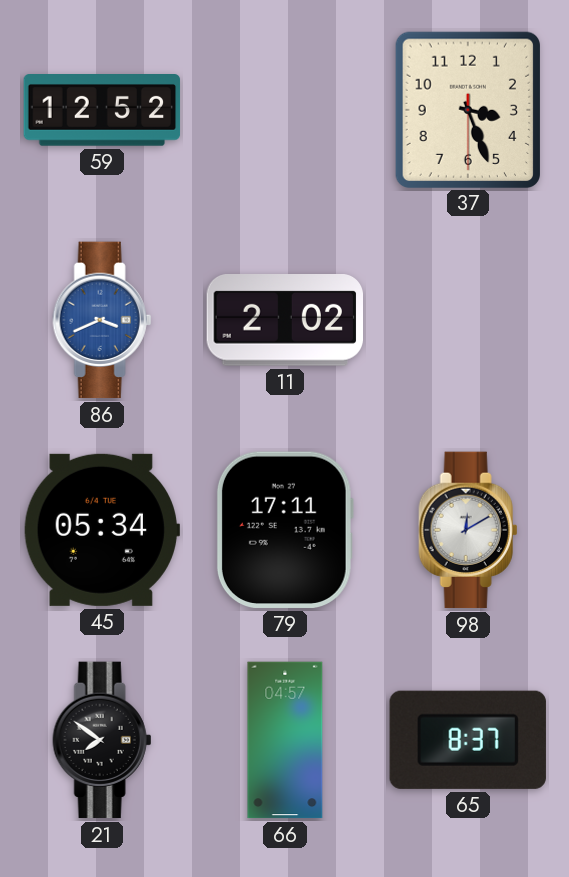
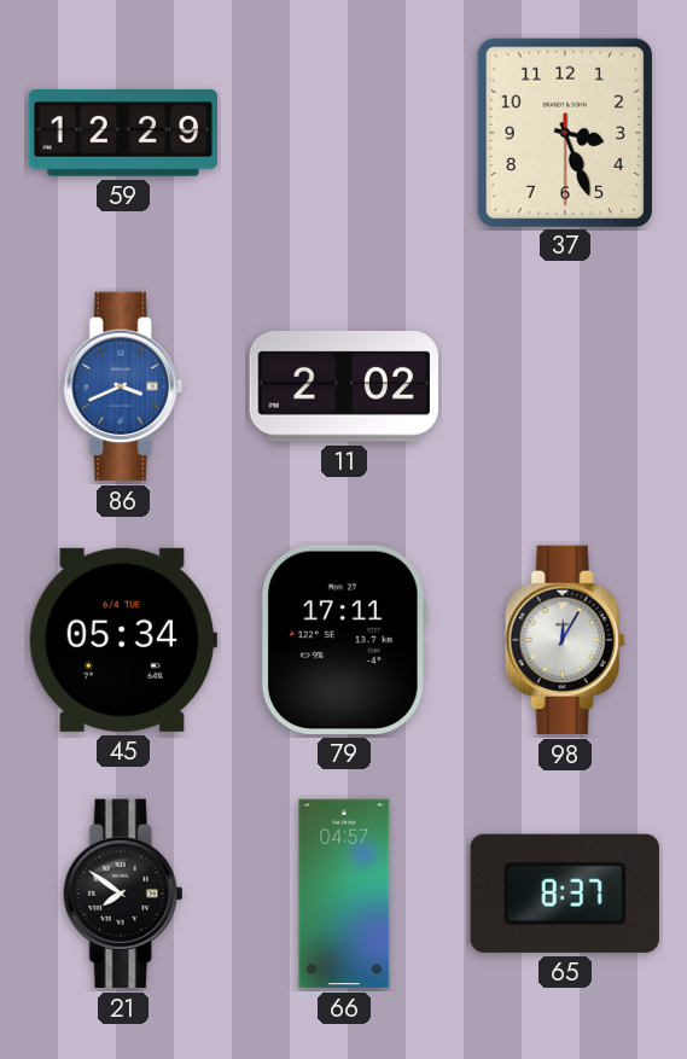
59: 12:52 -> 12:29 (123, 134)
98: 12:10 -> 12:05 (565, 640)
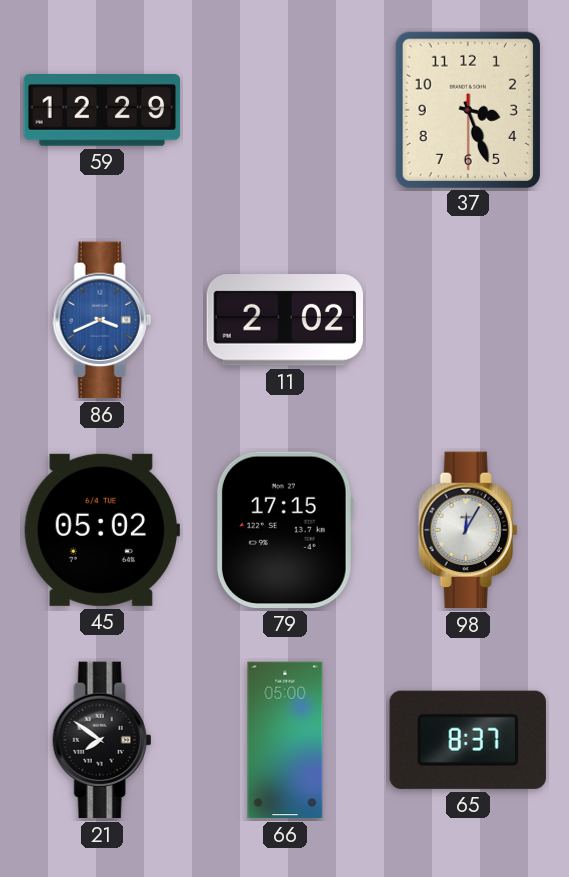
45: 05:34 -> 05:02 (101, 530)
79: 17:11 -> 17:15 (285, 530)
66: 04:57 -> 05:00 (285, 740)
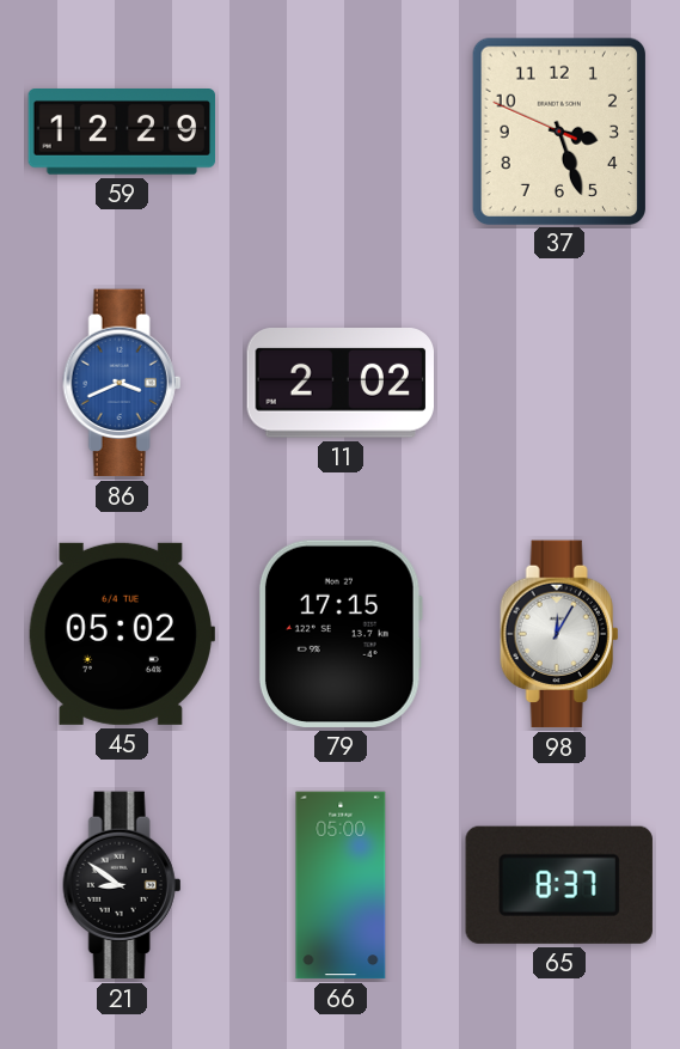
37: 3:26:30 -> 3:26:49 (558, 130)
21: 7:51 -> 8:51 (122, 885)
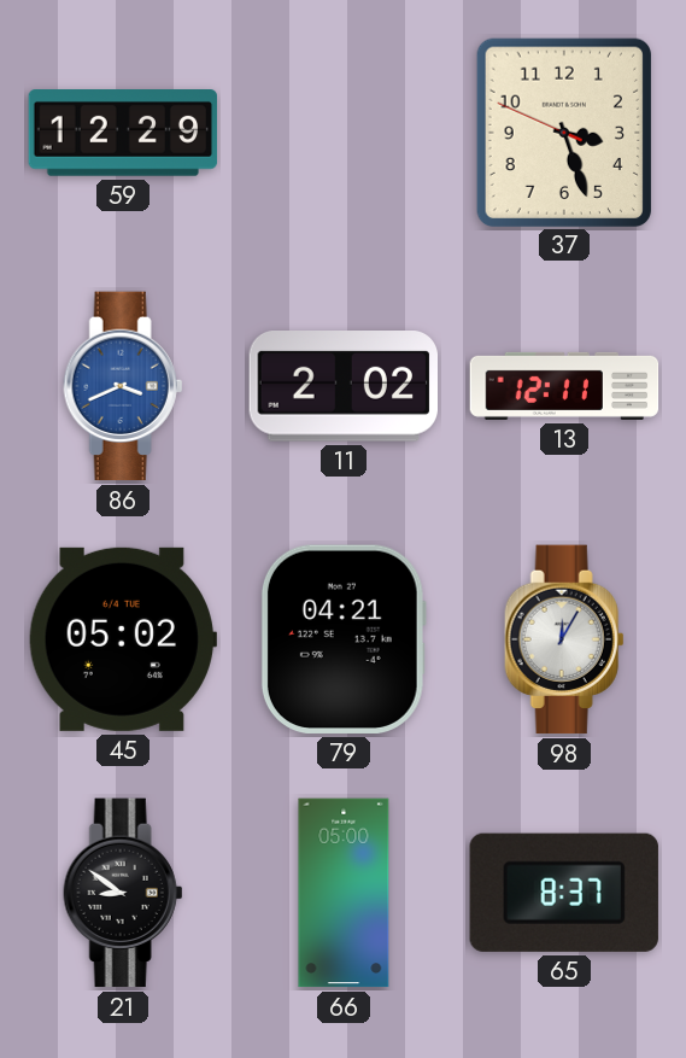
13: none -> 12:11 (564, 386)
79: 17:15 -> 04:21 (344, 639)
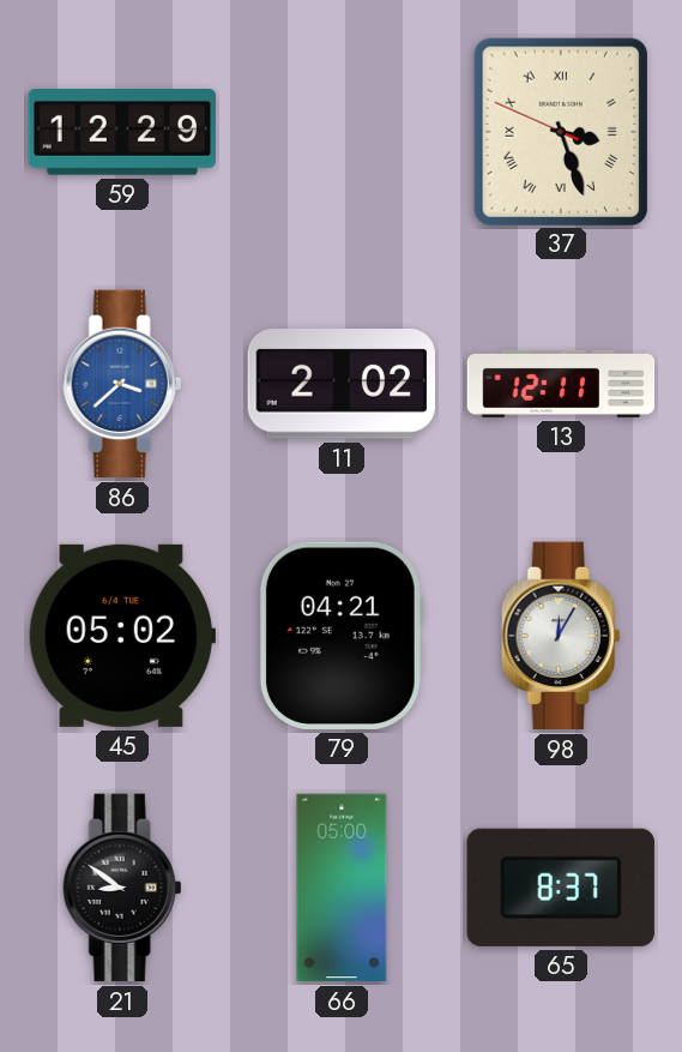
37 numerals: Arabic -> Roman (560, 131)
86: 3:41 -> 3:38 (122, 384)
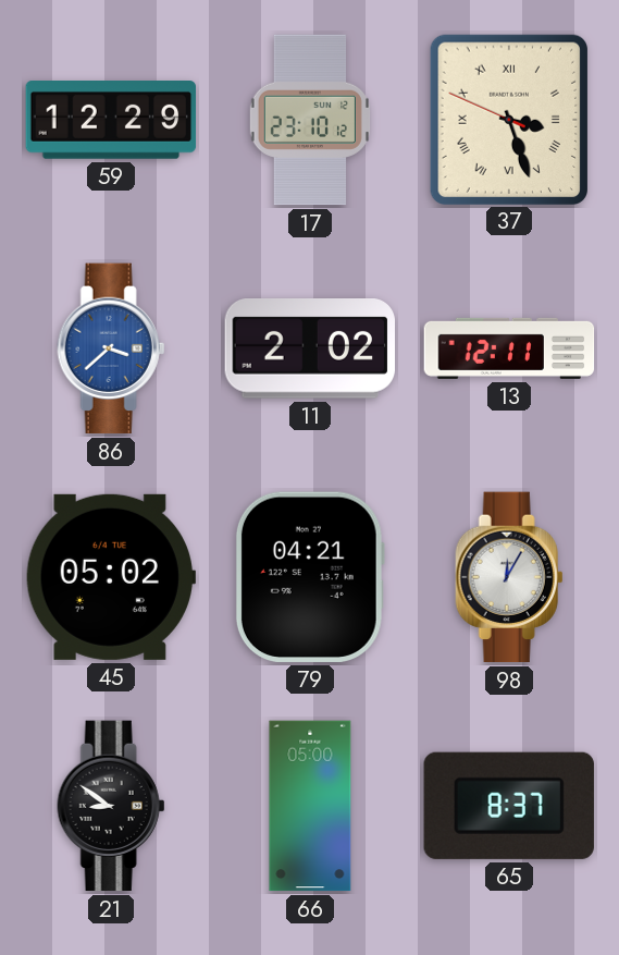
17: none -> 23:10 (310, 120)
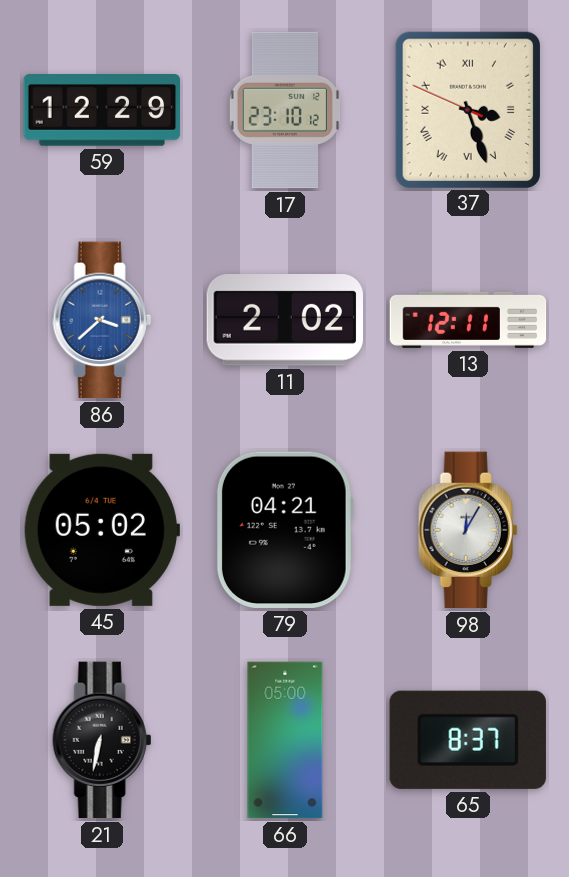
21: 8:51 -> 6:32 (102, 740)
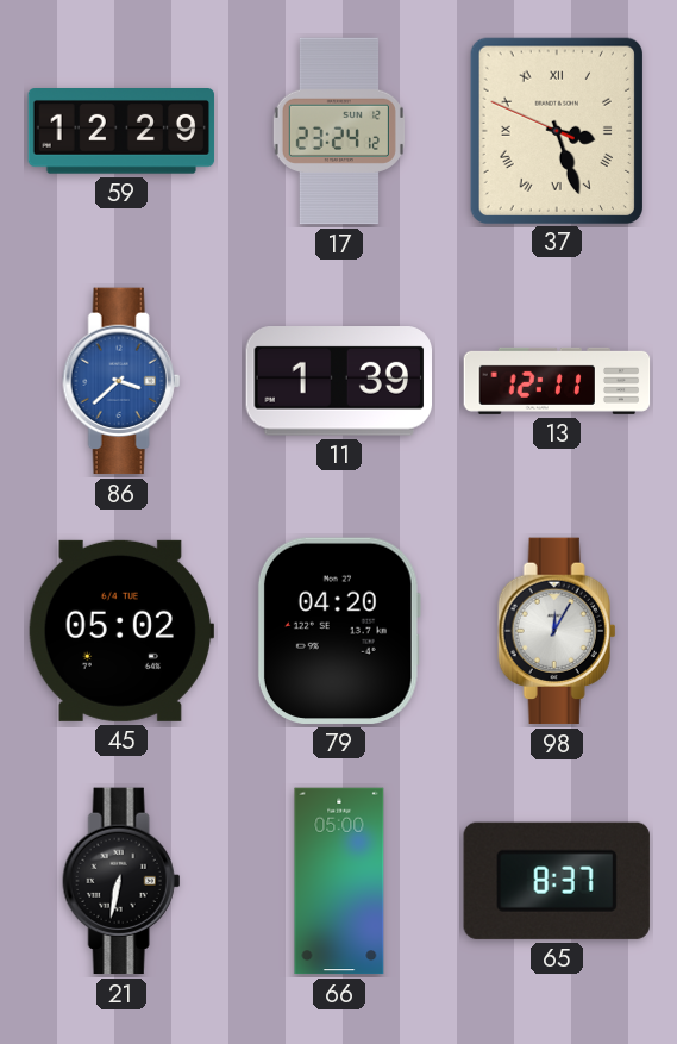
17: 23:10 -> 23:24 (339, 131)
11: 2:02 -> 1:39 (338, 381)
79: 04:21 -> 04:20 (339, 631)
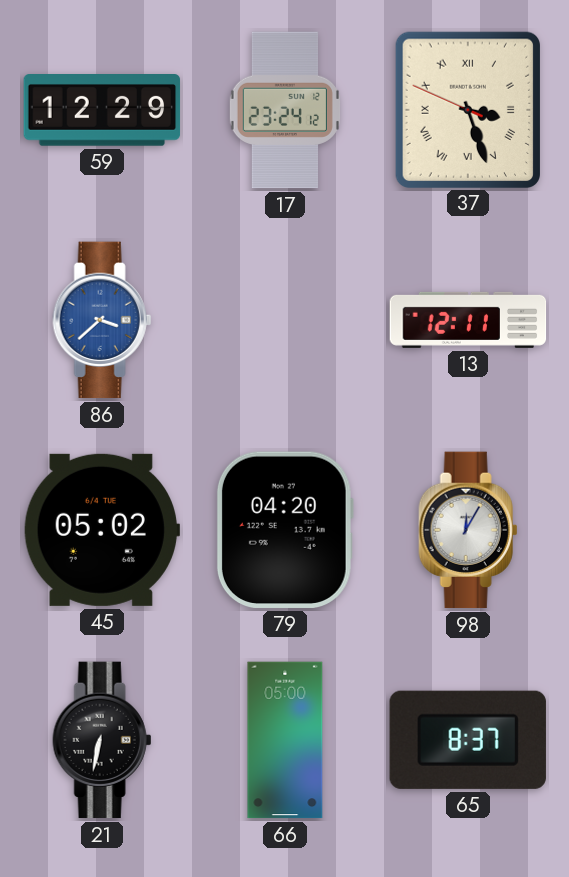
11: 1:39 -> none (338, 381)
